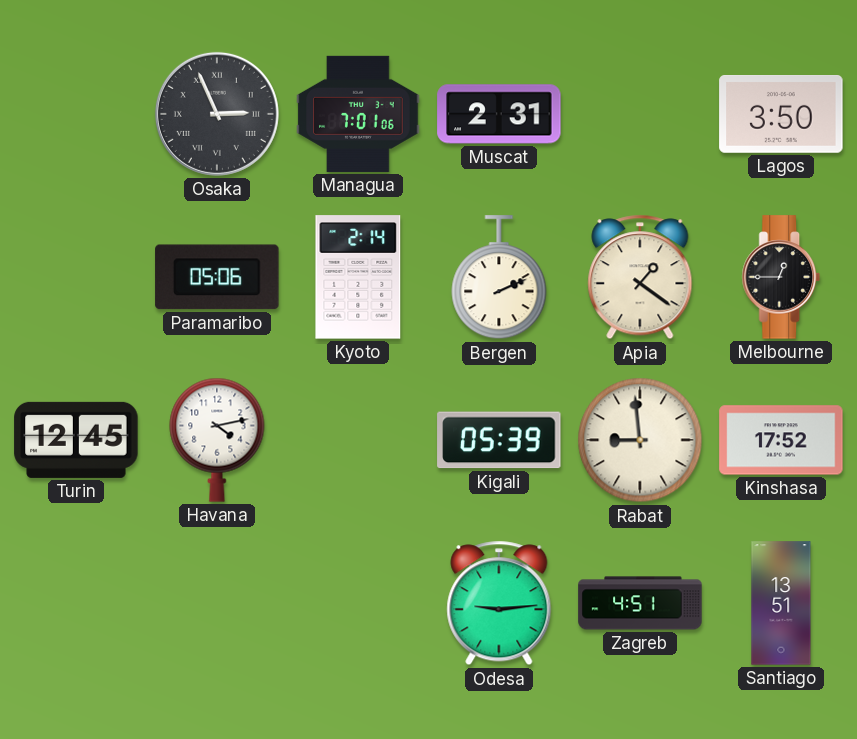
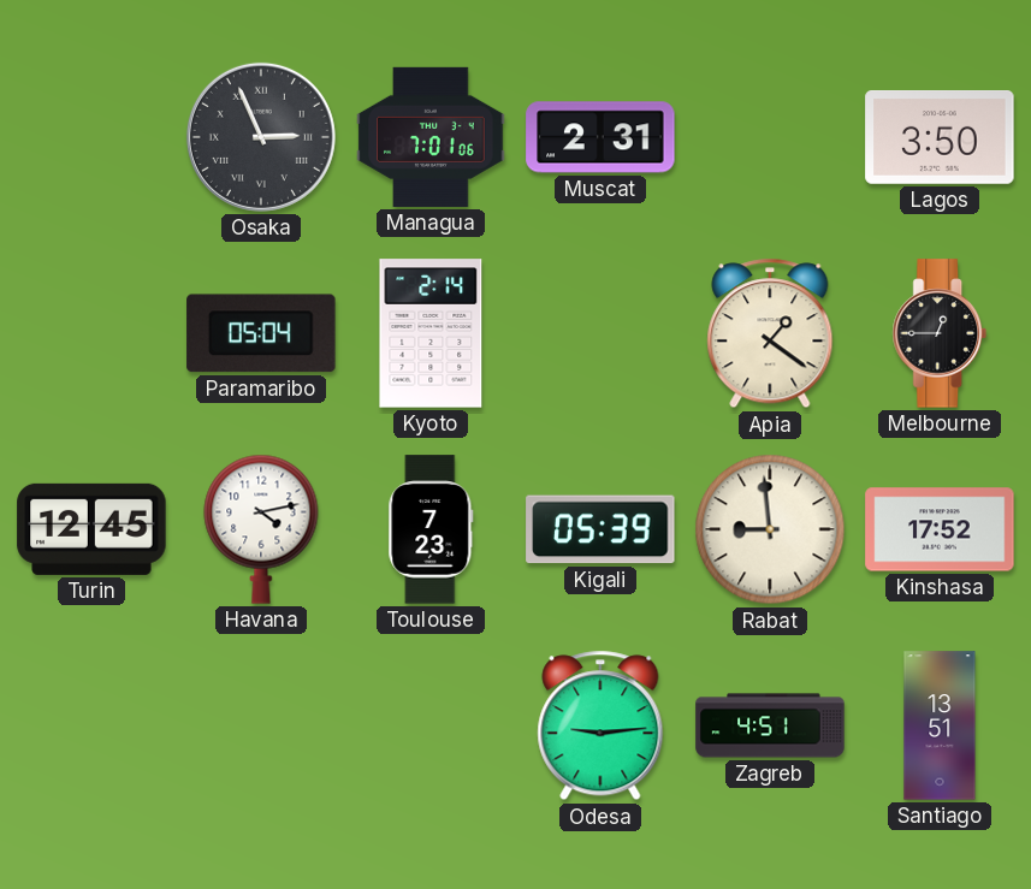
Paramaribo: 05:06 -> 05:04 (261, 333)
Bergen: 2:11 -> none (499, 278)
Toulouse: none -> 7:23 (431, 529)
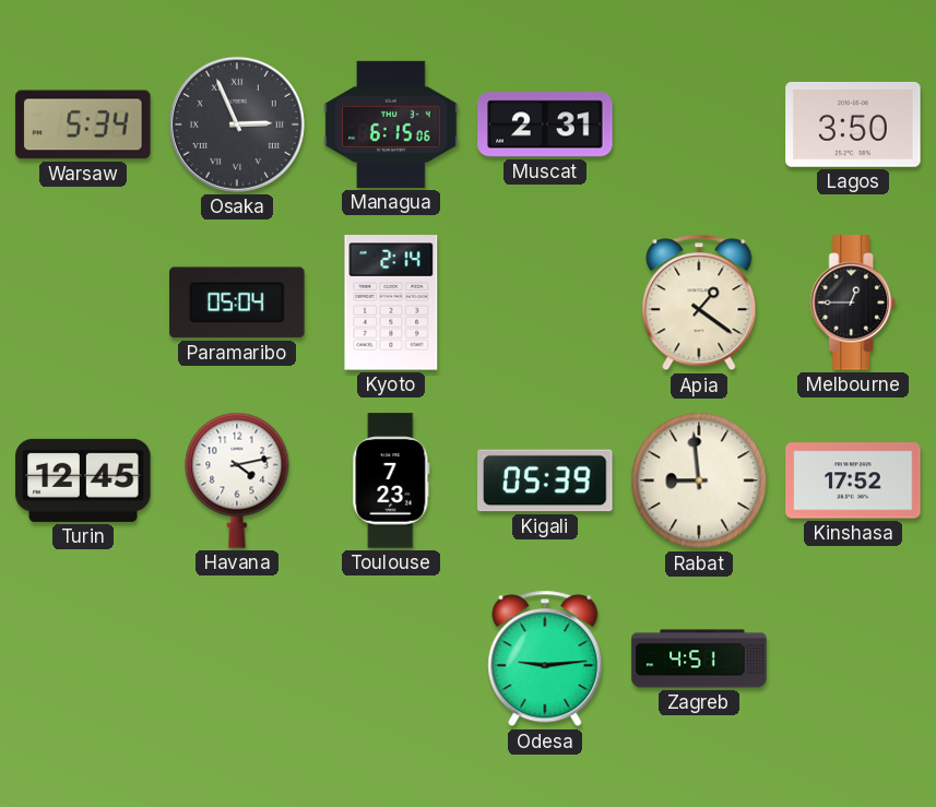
Warsaw: none -> 5:34 (83, 124)
Managua: 7:01 -> 6:15 (391, 124)
Santiago: 13:51 -> none (940, 725)
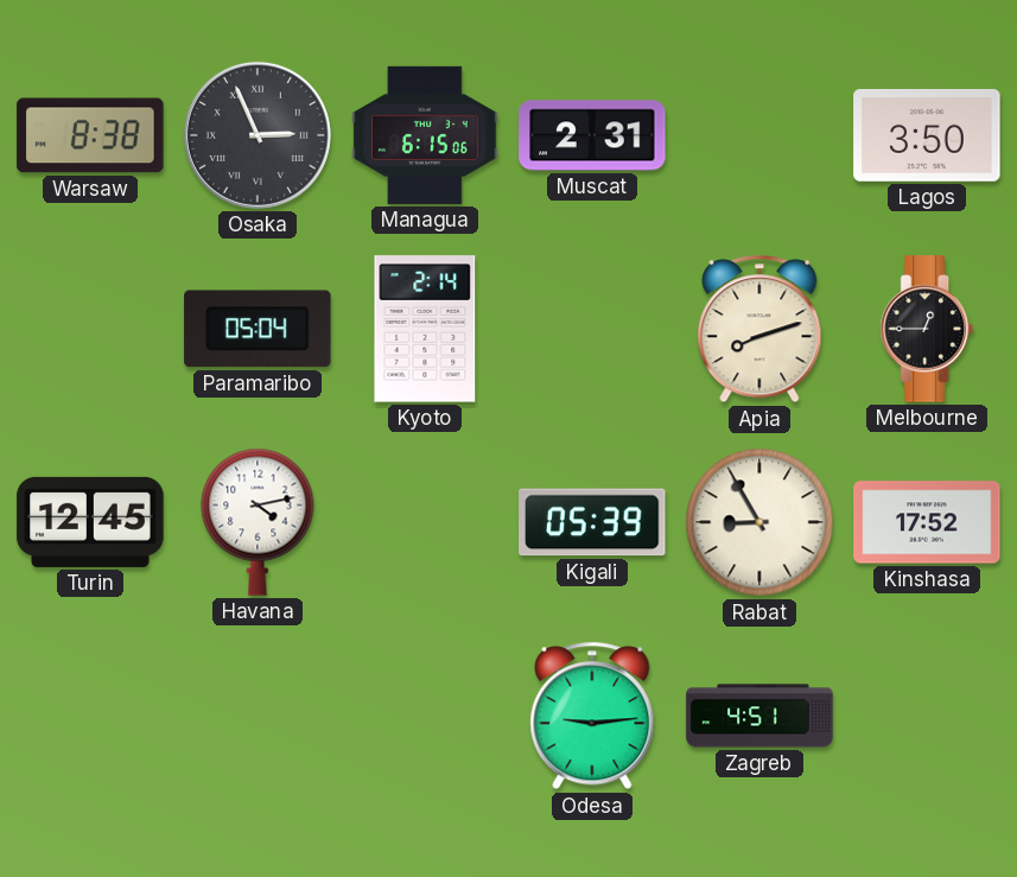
Warsaw: 5:34 -> 8:38 (90, 135)
Apia: 1:21 -> 8:12 (759, 329)
Toulouse: 7:23 -> none (391, 480)
Rabat: 8:59 -> 8:55 (759, 522)
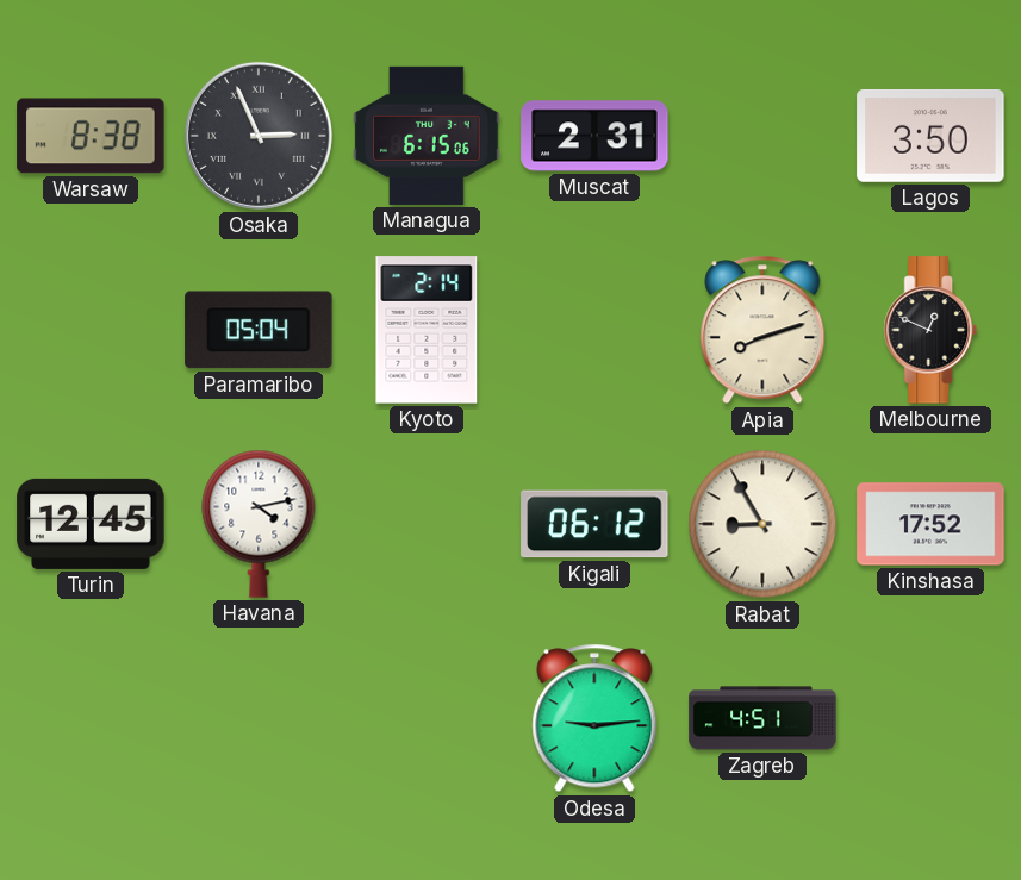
Melbourne: 12:45 -> 12:49 (930, 330)
Kigali: 05:39 -> 06:12 (594, 524)
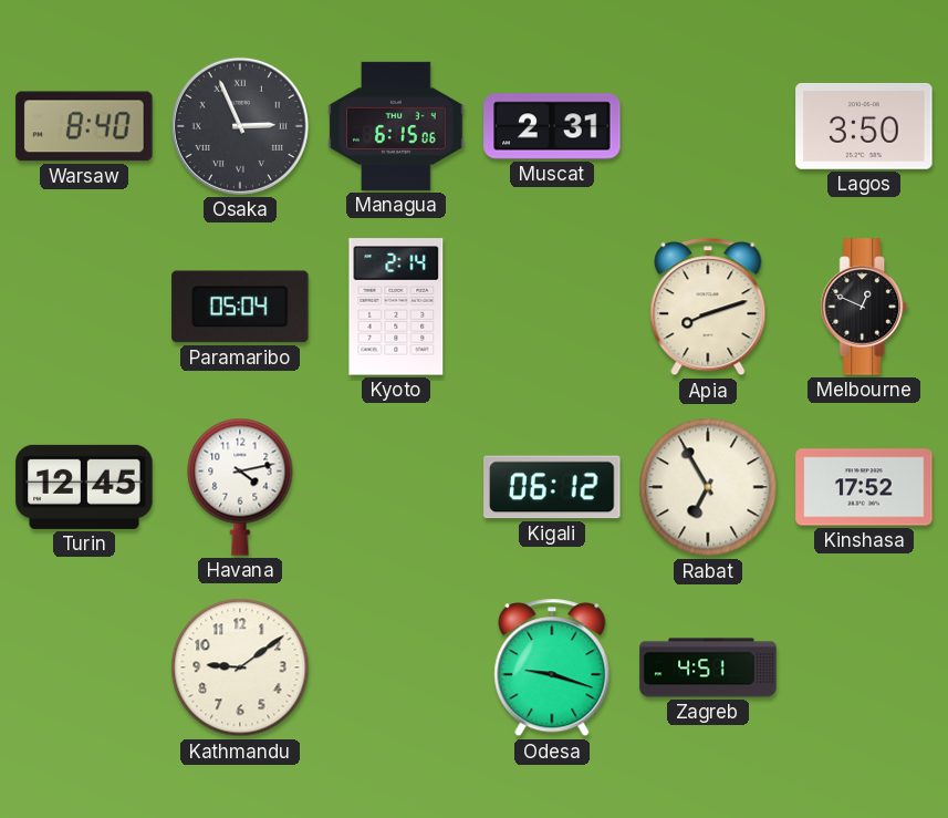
Warsaw: 8:38 -> 8:40 (84, 126)
Rabat: 8:55 -> 6:55 (708, 487)
Kathmandu: none -> 9:09 (240, 667)
Odesa: 9:14 -> 9:18 (552, 667)
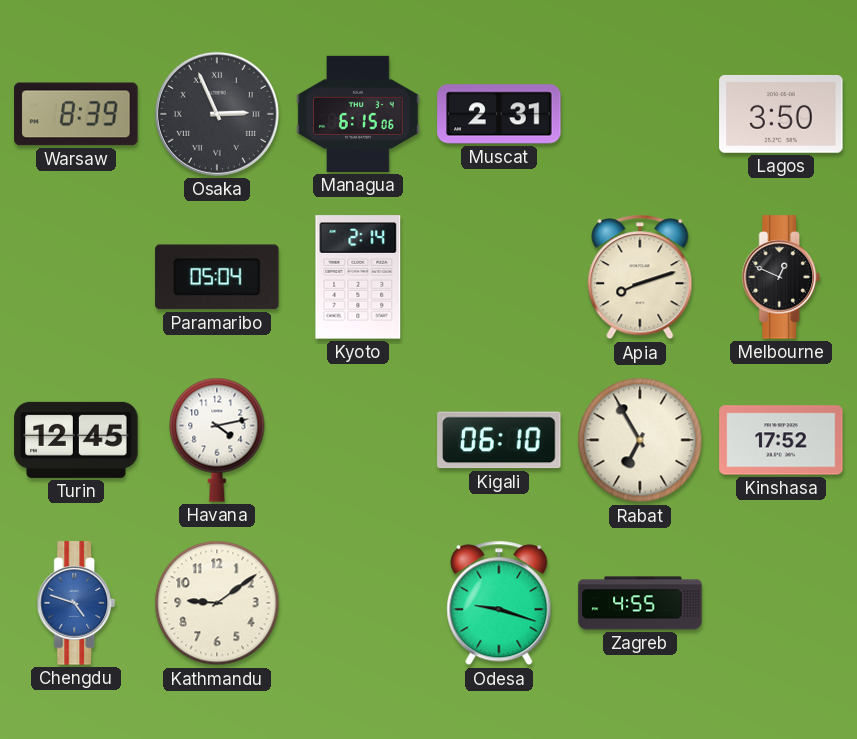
Warsaw: 8:40 -> 8:39 (76, 114)
Kigali: 06:12 -> 06:10 (499, 440)
Chengdu: none -> 4:48 (76, 603)
Zagreb: 4:51 -> 4:55 (640, 603)
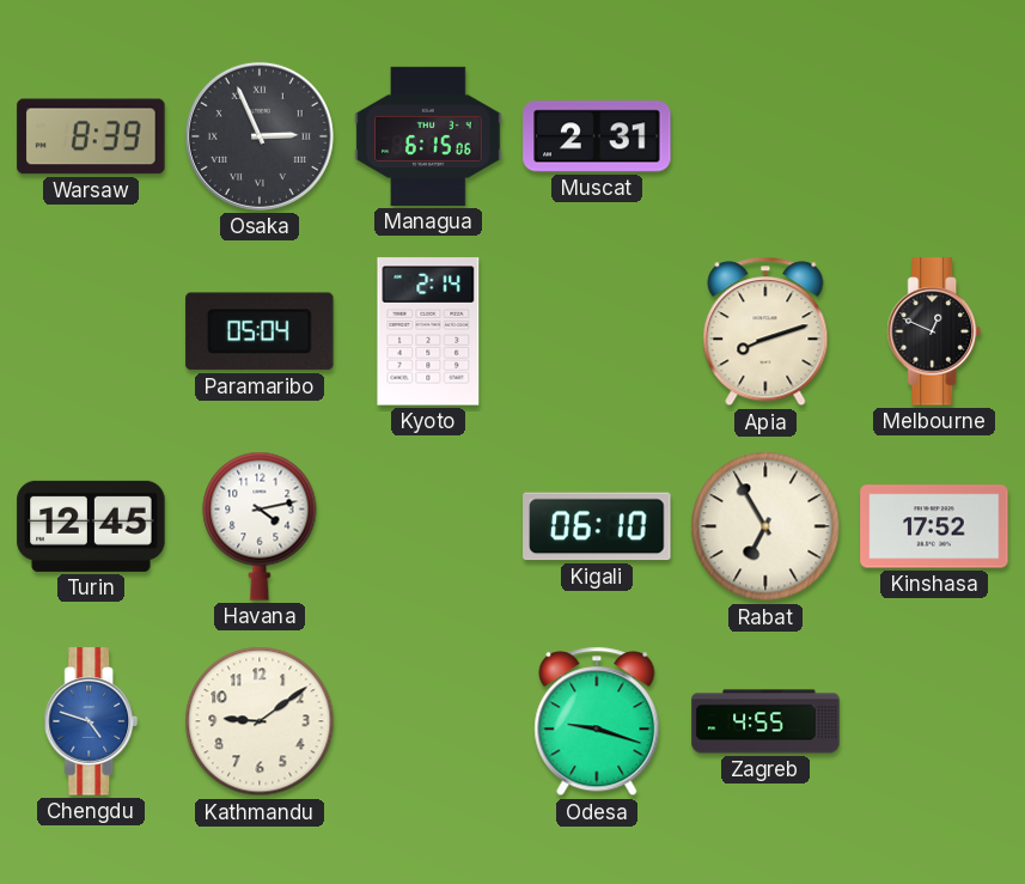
Lagos: 3:50 -> none (781, 115)
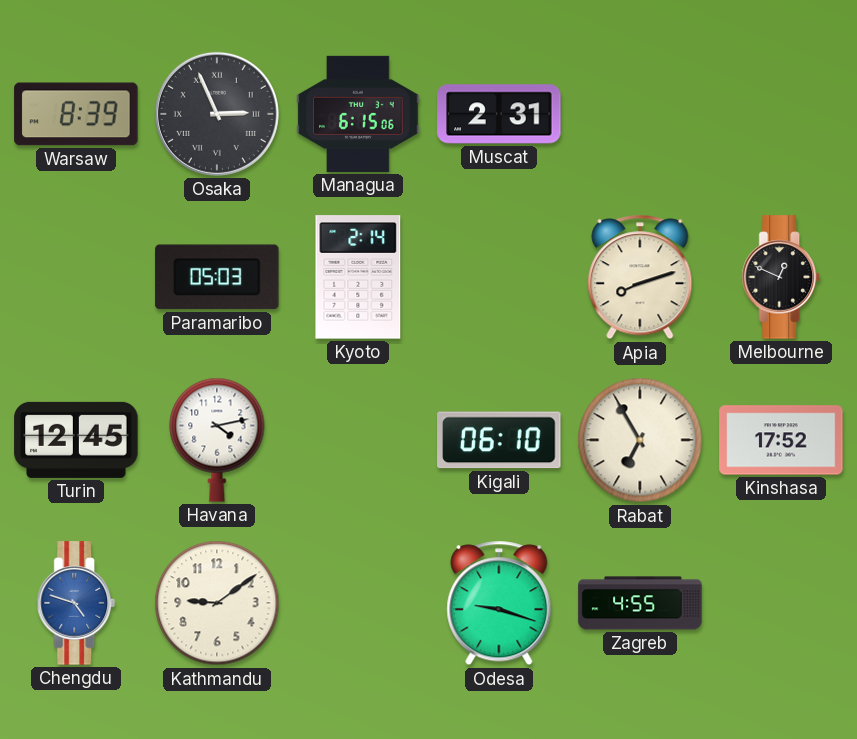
Paramaribo: 05:04 -> 05:03 (217, 277)
